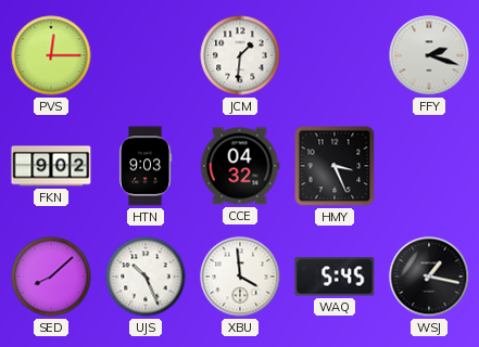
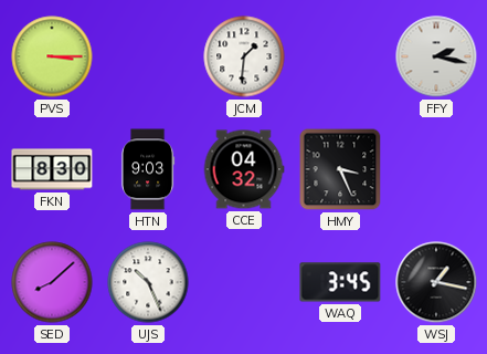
PVS: 12:15 -> 3:15 (52, 56)
FFY: 2:18 -> 2:17 (436, 56)
FKN: 9:02 -> 8:30 (52, 169)
XBU: 3:59 -> none (240, 277)
WAQ: 5:45 -> 3:45 (340, 282)
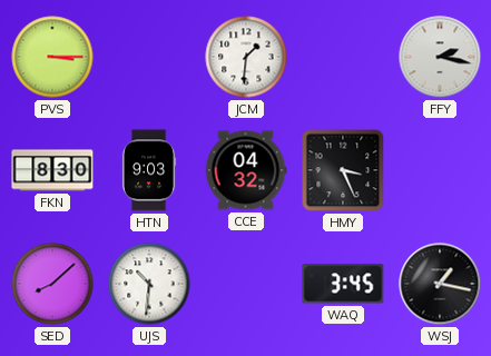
UJS: 10:26 -> 10:31 (149, 284)
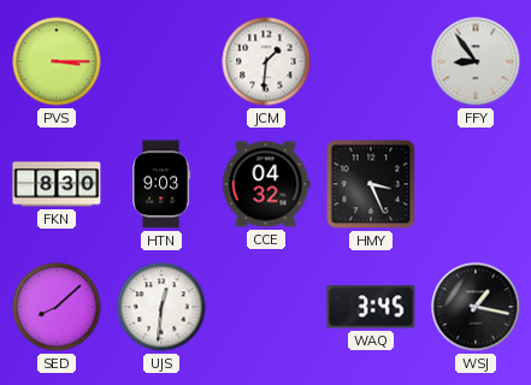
FFY: 2:17 -> 8:54 (476, 61)
UJS: 10:31 -> 12:31 (161, 307)
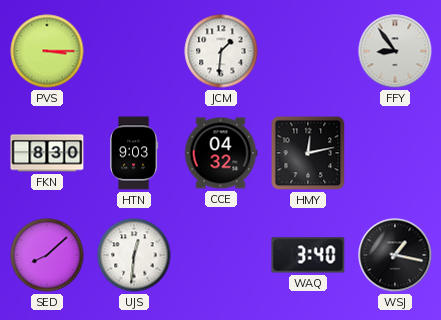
HMY: 3:26 -> 12:13 (308, 153)
WAQ: 3:45 -> 3:40 (308, 255)
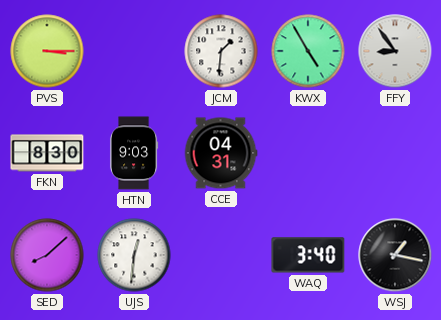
KWX: none -> 4:55 (308, 51)
CCE: 04:32 -> 04:31 (221, 153)
HMY: 12:13 -> none (308, 153)
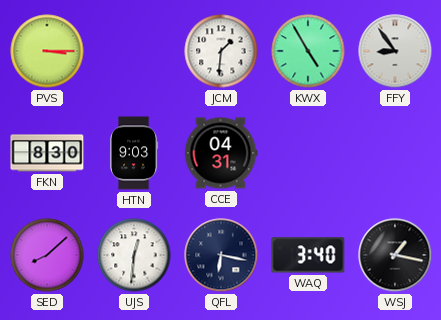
QFL: none -> 6:17 (221, 255)
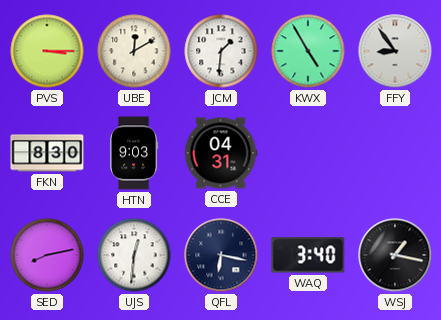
UBE: none -> 12:10 (134, 51)
SED: 8:08 -> 8:13 (47, 255)
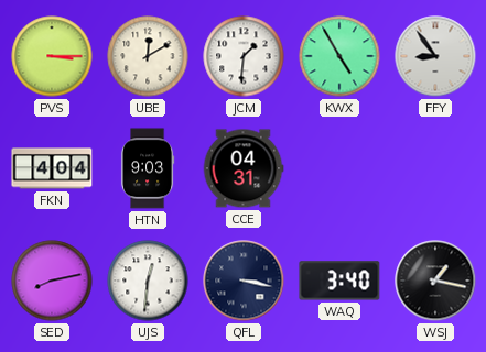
FKN: 8:30 -> 4:04 (52, 168)
QFL: 6:17 -> 3:17 (244, 280)
